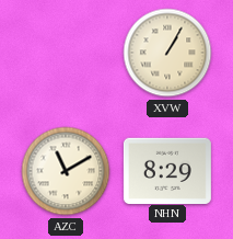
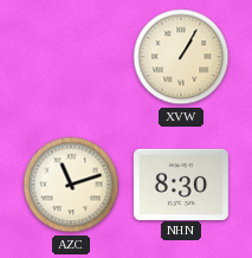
AZC: 11:10 -> 11:12 (71, 185)
NHN: 8:29 -> 8:30 (181, 183)
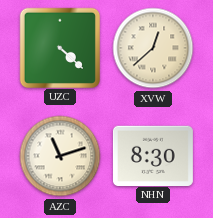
UZC: none -> 4:22 (59, 47)
XVW: 1:05 -> 12:38 (153, 48)
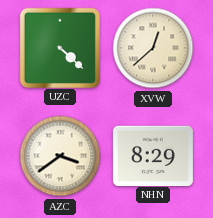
AZC: 11:12 -> 3:39 (60, 156)
NHN: 8:30 -> 8:29 (153, 155)
